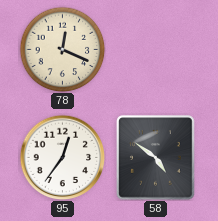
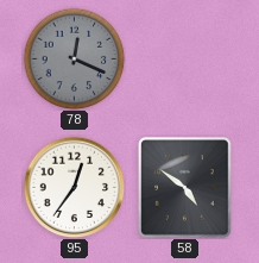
78 dial: cream -> grey (74, 58)
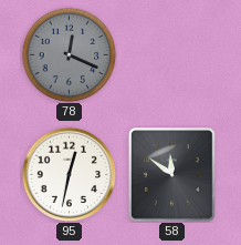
95: 12:36 -> 12:32 (69, 174)
58: 4:51 -> 11:51 (172, 175)
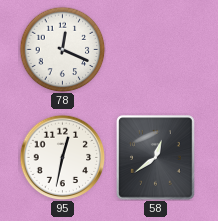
78 dial: grey -> white (62, 49)
58: 11:51 -> 12:39 (156, 158)
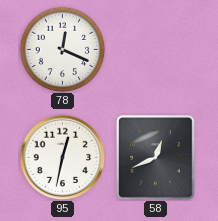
58: 12:39 -> 12:41 (156, 158)
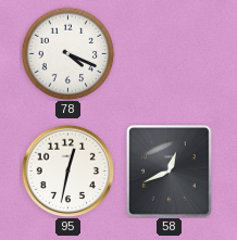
78: 12:19 -> 4:19 (67, 53)
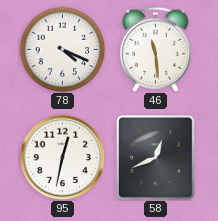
46: none -> 11:29 (155, 49)
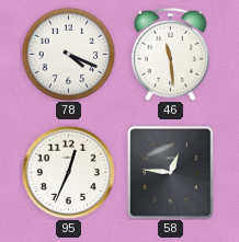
95: 12:32 -> 12:34 (68, 172)
58: 12:41 -> 12:46 (171, 173)
